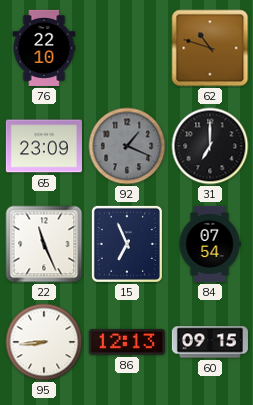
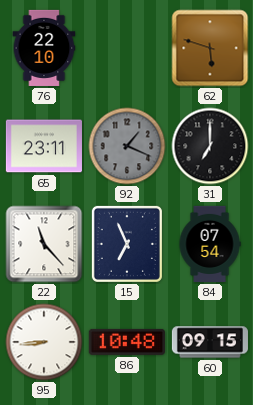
62: 10:48 -> 5:48 (210, 48)
65: 23:09 -> 23:11 (44, 146)
22: 11:26 -> 11:23 (44, 244)
86: 12:13 -> 10:48 (127, 342)
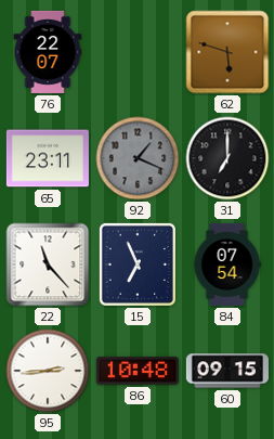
76: 22:10 -> 22:07 (48, 52)
95: 8:44 -> 2:44 (48, 371)
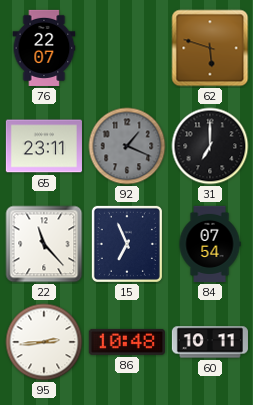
60: 09:15 -> 10:11 (210, 342)
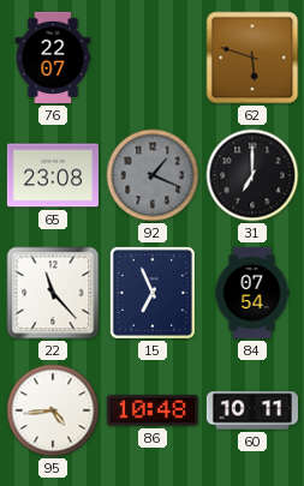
65: 23:11 -> 23:08 (53, 175)
95: 2:44 -> 4:44 (53, 410)
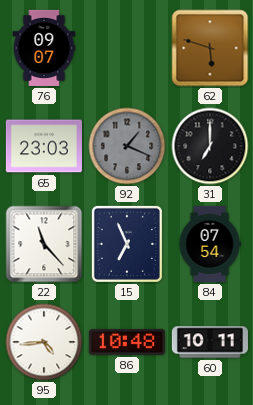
76: 22:07 -> 09:07 (44, 48)
65: 23:08 -> 23:03 (44, 146)
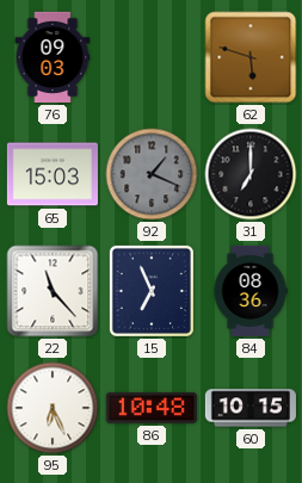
76: 09:07 -> 09:03 (53, 57)
65: 23:03 -> 15:03 (53, 174)
84: 07:54 -> 08:36 (251, 291)
95: 4:44 -> 6:26 (53, 408)
60: 10:11 -> 10:15 (251, 408)
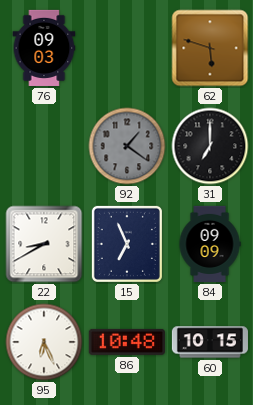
65: 15:03 -> none (53, 174)
92: 1:19 -> 1:21 (127, 146)
22: 11:23 -> 8:40 (44, 244)
84: 08:36 -> 09:09 (210, 244)
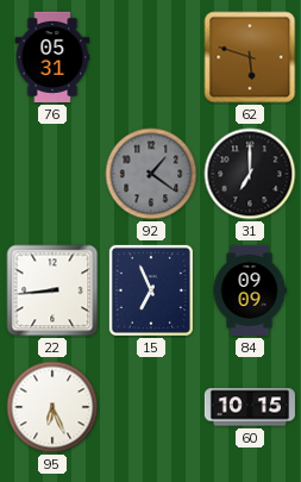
76: 09:03 -> 05:31 (52, 57)
22: 8:40 -> 8:44 (52, 290)
86: 10:48 -> none (127, 342)
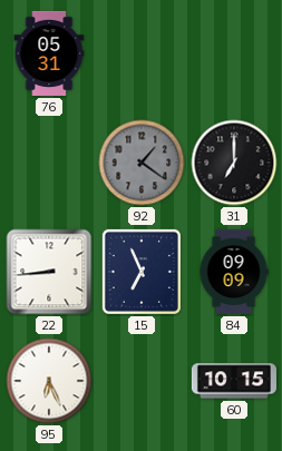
62: 5:48 -> none (250, 57)
